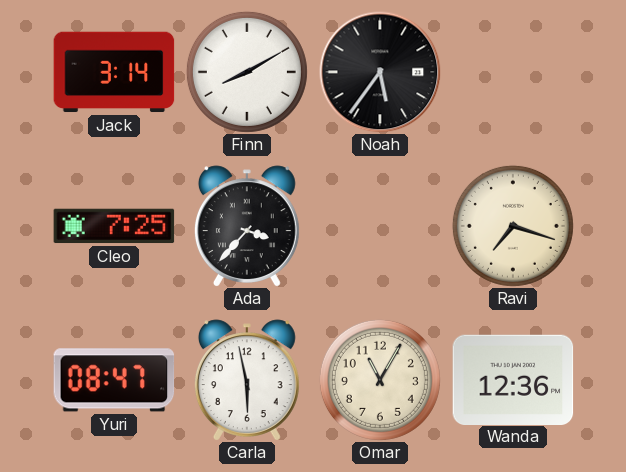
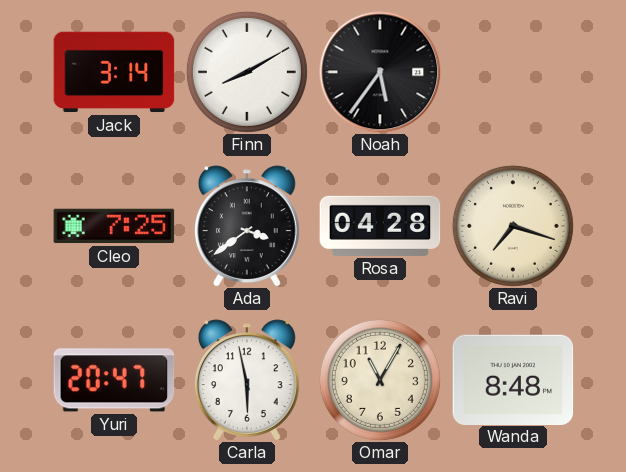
Ada: 3:37 -> 3:39 (247, 226)
Rosa: none -> 04:28 (380, 226)
Yuri: 08:47 -> 20:47 (114, 380)
Wanda: 12:36 -> 8:48 (513, 379)
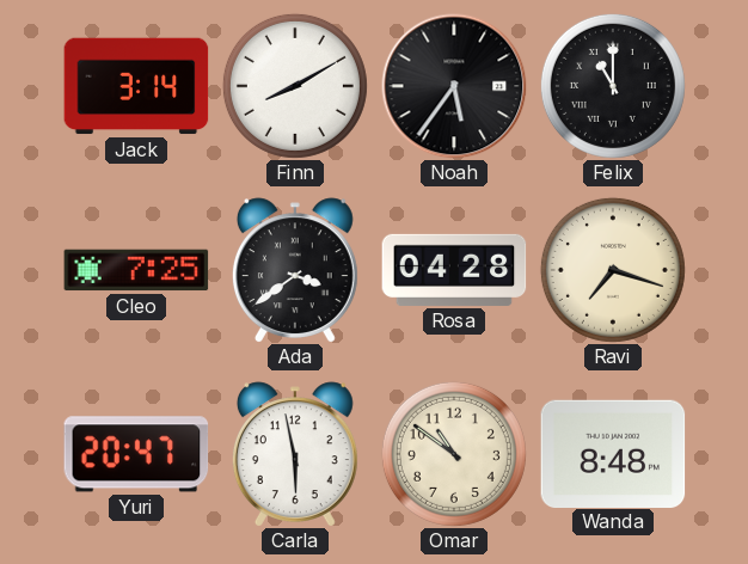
Felix: none -> 11:00 (613, 86)
Omar: 11:05 -> 10:51 (454, 454)
